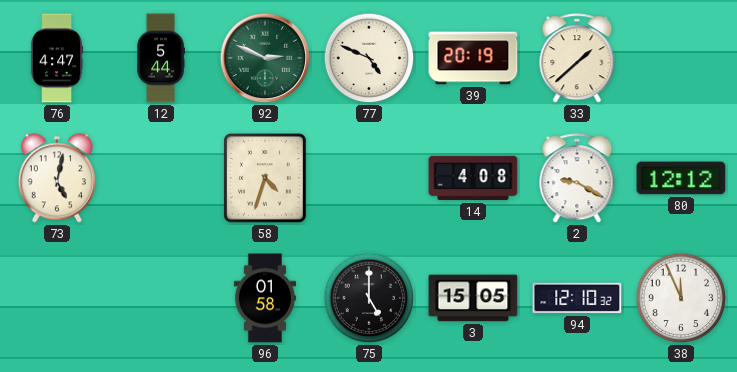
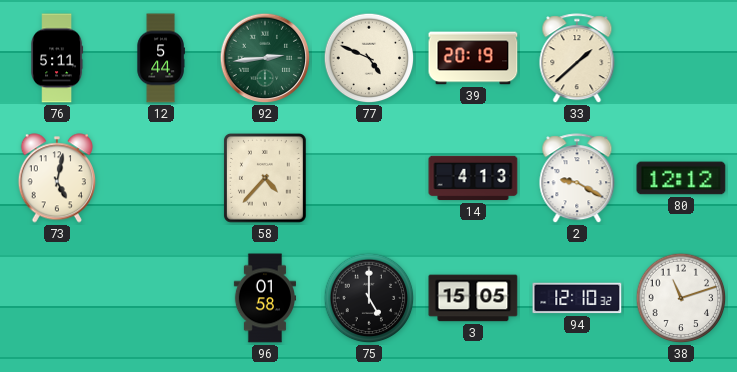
76: 4:47 -> 5:11 (58, 58)
92: 2:49 -> 2:44 (265, 58)
58: 4:33 -> 4:37 (265, 179)
14: 4:08 -> 4:13 (473, 178)
38: 11:56 -> 11:12 (681, 298)
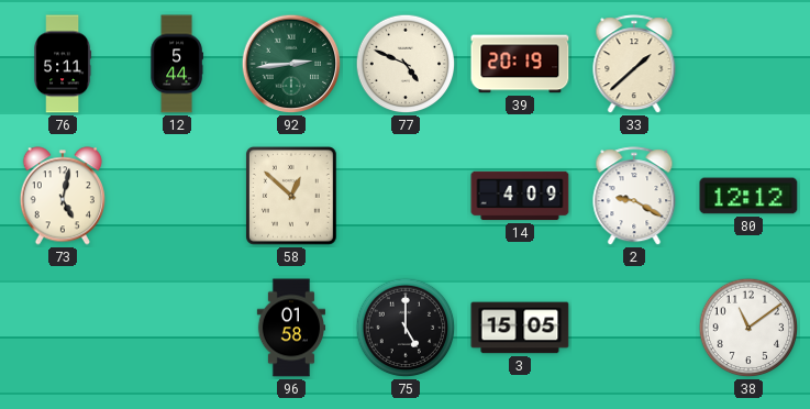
58: 4:37 -> 12:52 (291, 197)
14: 4:13 -> 4:09 (520, 196)
94: 12:10 -> none (577, 298)
38: 11:12 -> 11:09 (748, 328)
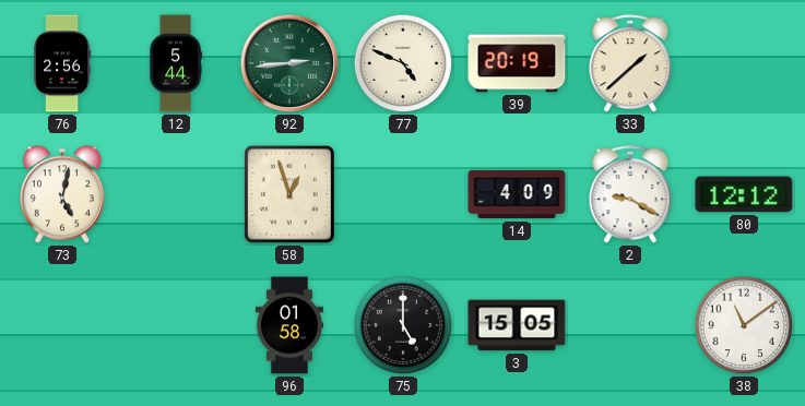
76: 5:11 -> 2:56 (63, 63)
58: 12:52 -> 12:57 (289, 195)
